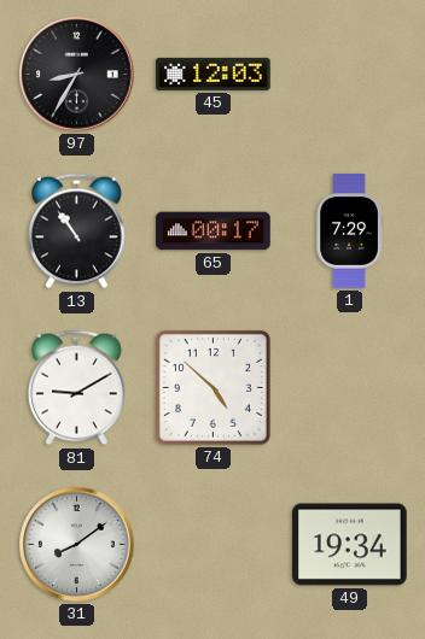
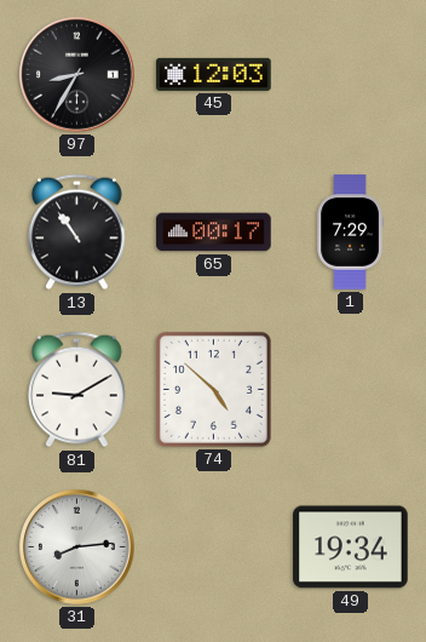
31: 8:09 -> 8:14 (77, 548)
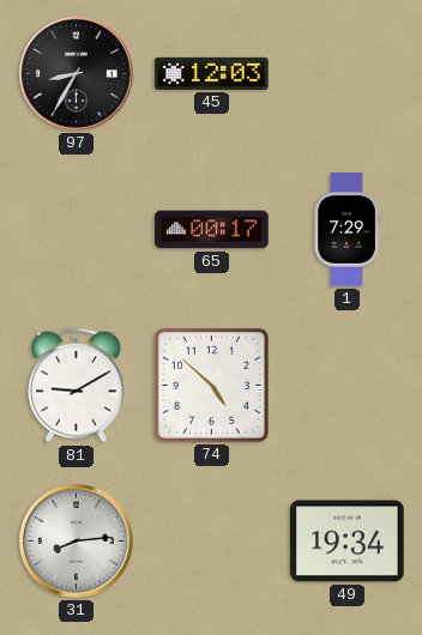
13: 10:54 -> none (77, 233)
